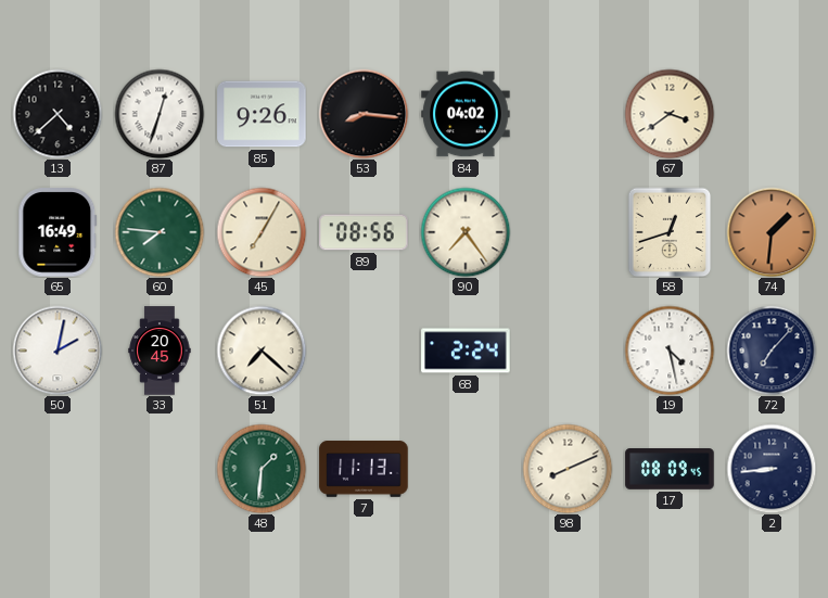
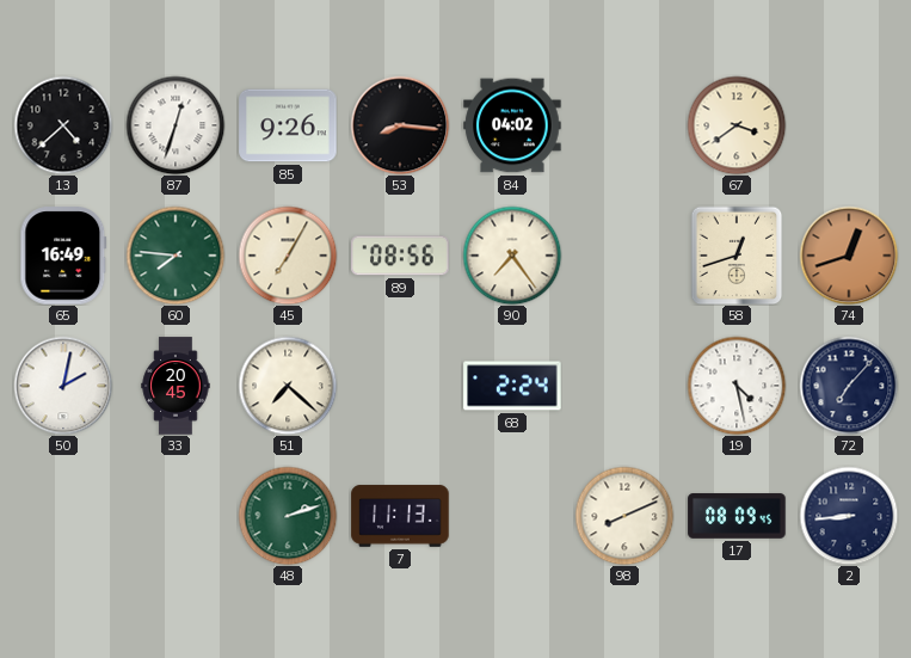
74: 1:31 -> 12:42 (849, 256)
48: 1:31 -> 2:12 (288, 516)
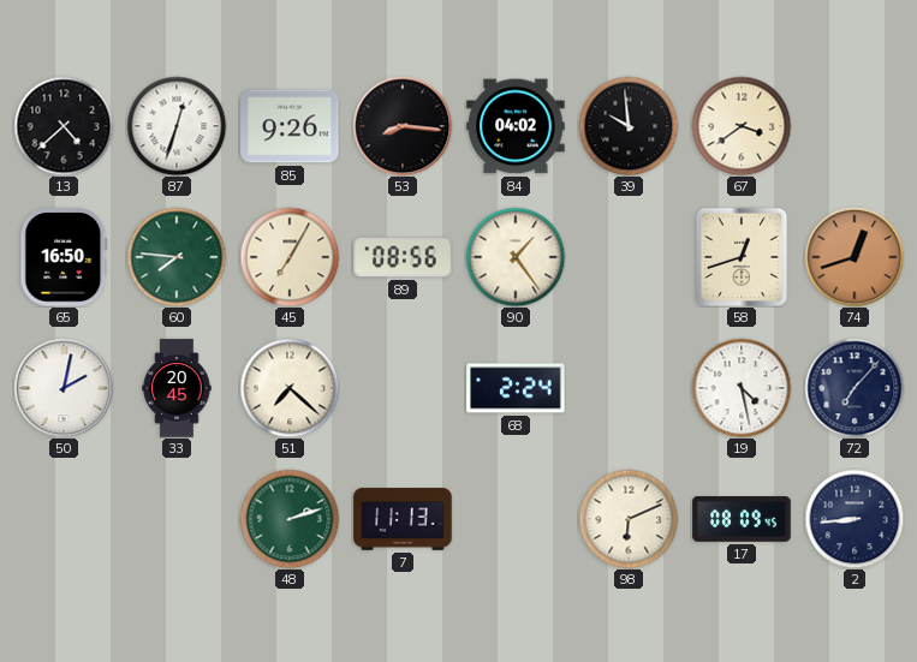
39: none -> 9:59 (629, 126)
65: 16:49 -> 16:50 (64, 257)
90: 7:24 -> 1:24 (516, 257)
98: 8:11 -> 6:11 (629, 519)
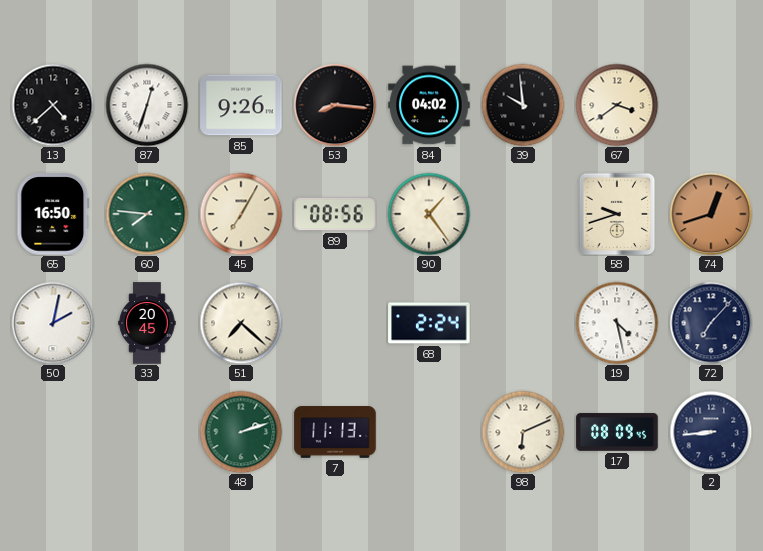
58: 12:42 -> 9:42 (617, 214)
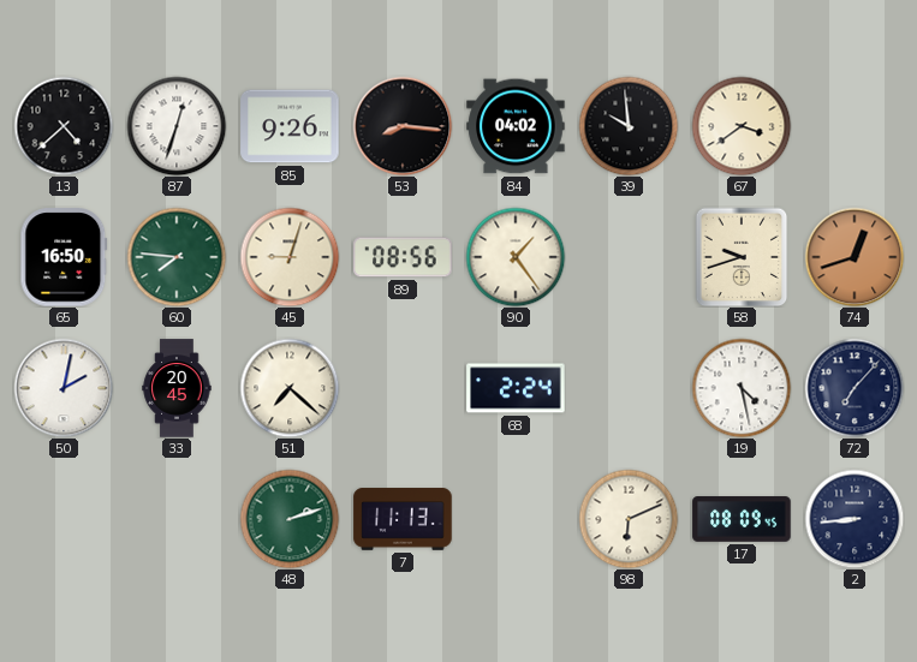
45: 7:05 -> 9:03 (290, 257)
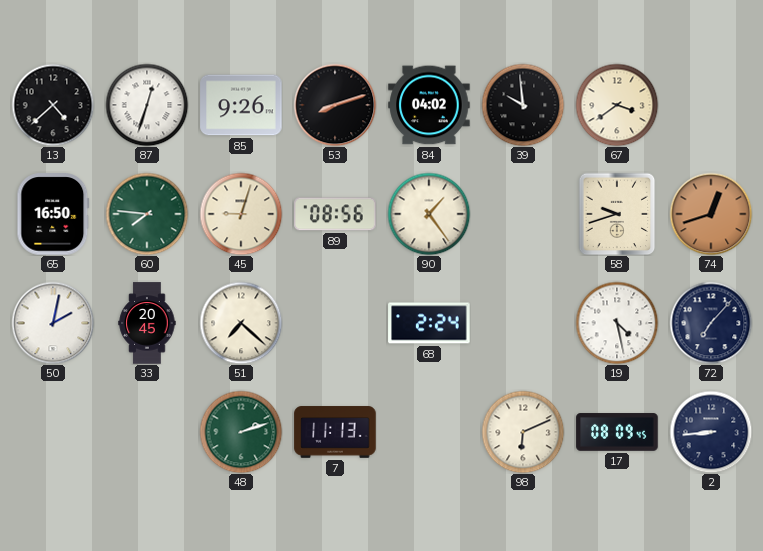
53: 8:16 -> 8:12 (335, 105)
